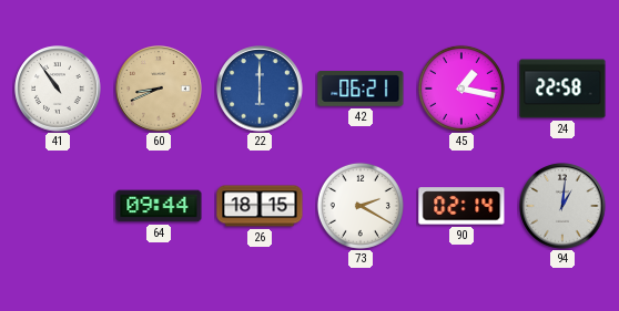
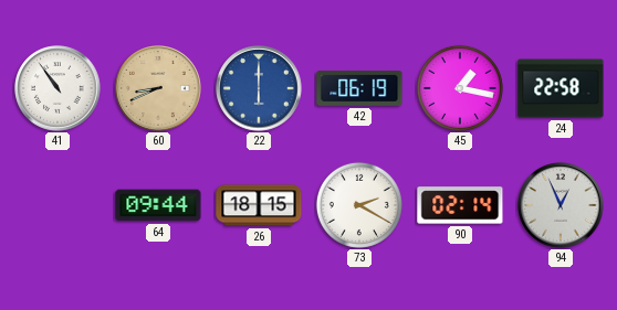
42: 06:21 -> 06:19 (359, 89)
94: 1:01 -> 12:56 (561, 205)
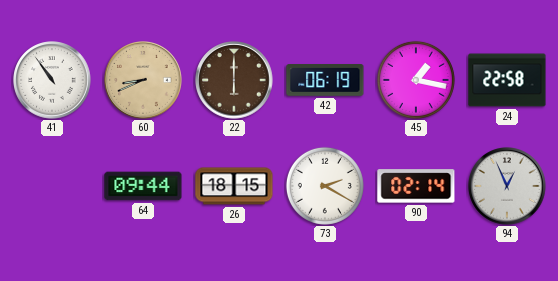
22 dial: blue -> brown (234, 80)
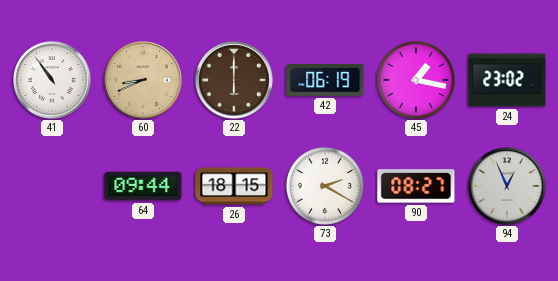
24: 22:58 -> 23:02 (507, 80)
90: 02:14 -> 08:27 (416, 186)
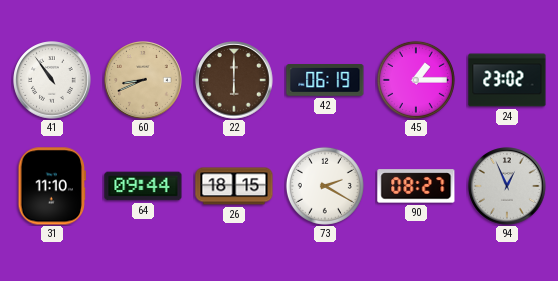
45: 1:17 -> 1:15 (416, 80)
31: none -> 11:10 (52, 186)
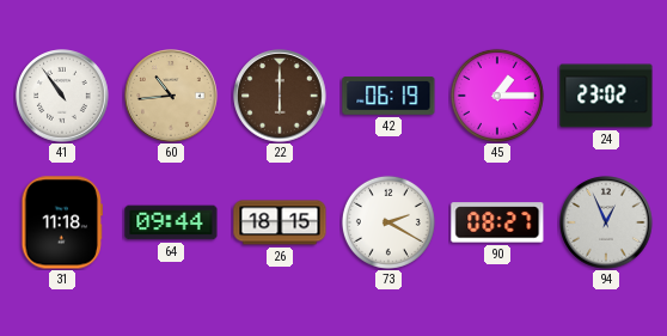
60: 8:41 -> 10:44 (171, 96)
31: 11:10 -> 11:18 (62, 222)
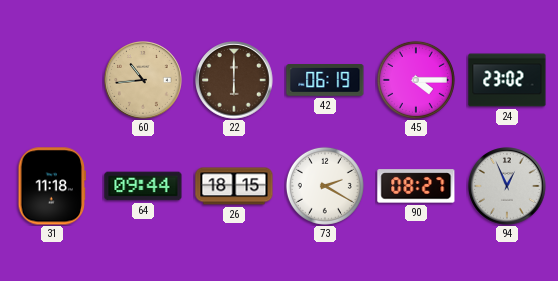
41: 10:54 -> none (62, 96)
45: 1:15 -> 4:15 (416, 80)
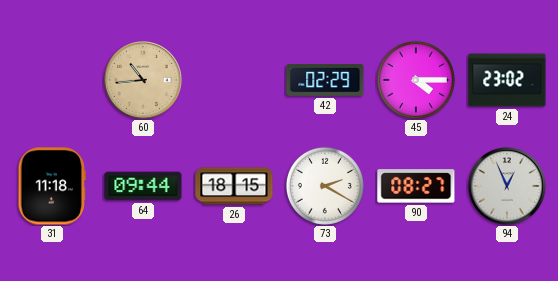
22: 6:00 -> none (234, 80)
42: 06:19 -> 02:29 (325, 81)
